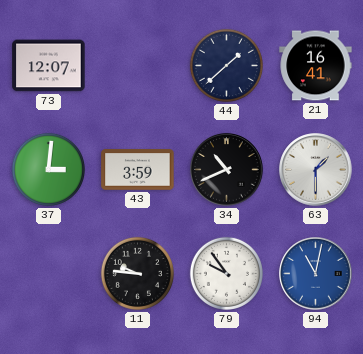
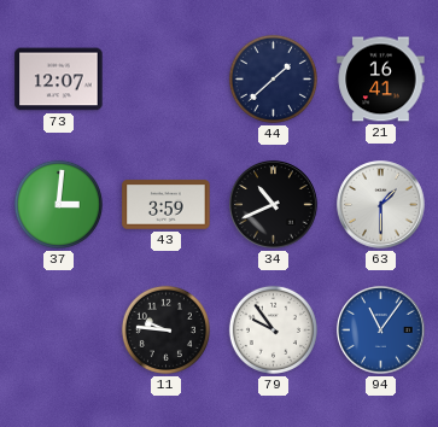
94: 11:02 -> 11:06 (381, 331)
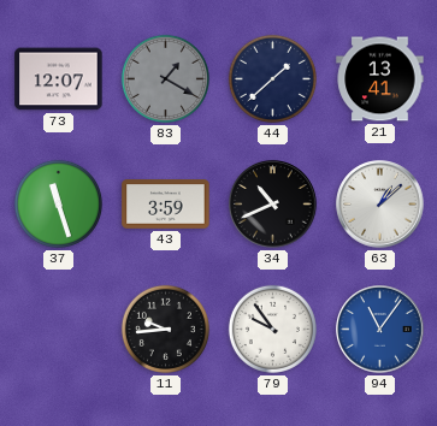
83: none -> 1:20 (165, 78)
21: 16:41 -> 13:41 (380, 79)
37: 3:01 -> 11:27 (58, 203)
63: 1:30 -> 1:08 (380, 205)
11: 9:46 -> 9:44 (165, 329)
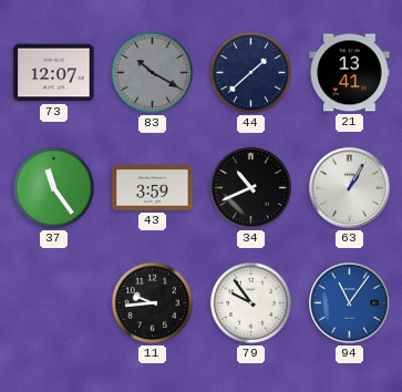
83: 1:20 -> 10:20 (152, 72)
37: 11:27 -> 11:24 (53, 187)
63: 1:08 -> 1:05 (350, 188)
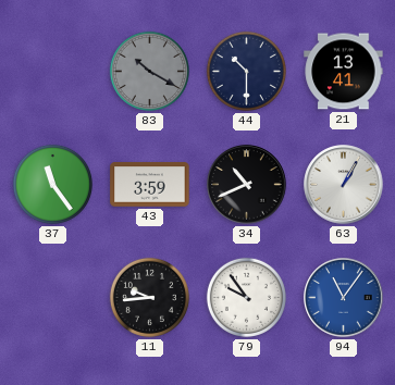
73: 12:07 -> none (54, 73)
44: 1:38 -> 10:30 (246, 71)
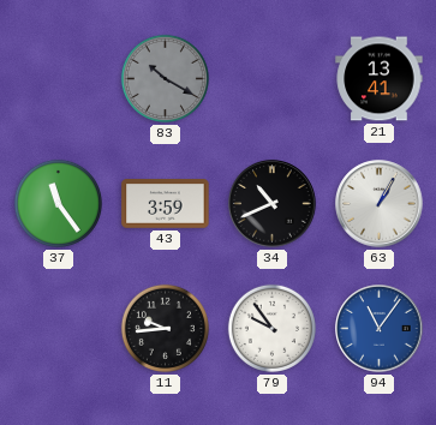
44: 10:30 -> none (246, 71)
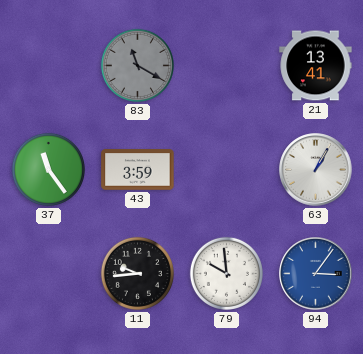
83: 10:20 -> 11:20 (137, 65)
34: 10:41 -> none (273, 204)
79: 9:54 -> 9:59 (226, 273)
94: 11:06 -> 3:06 (316, 274)
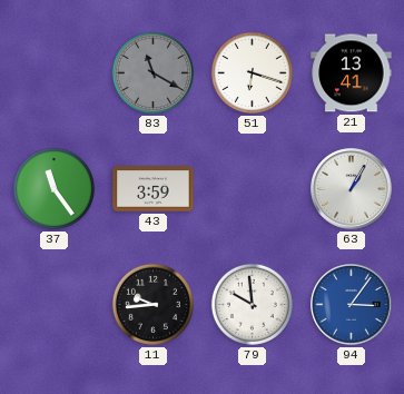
51: none -> 6:18 (252, 72)
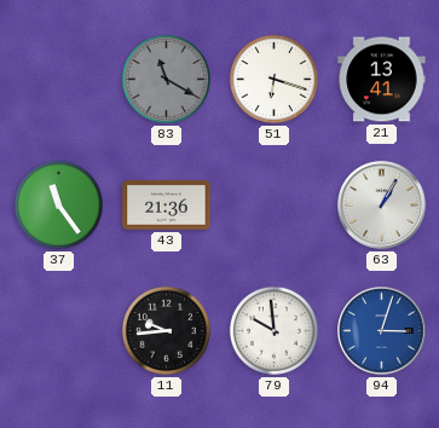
43: 3:59 -> 21:36 (167, 206)
94: 3:06 -> 3:03 (382, 331)
